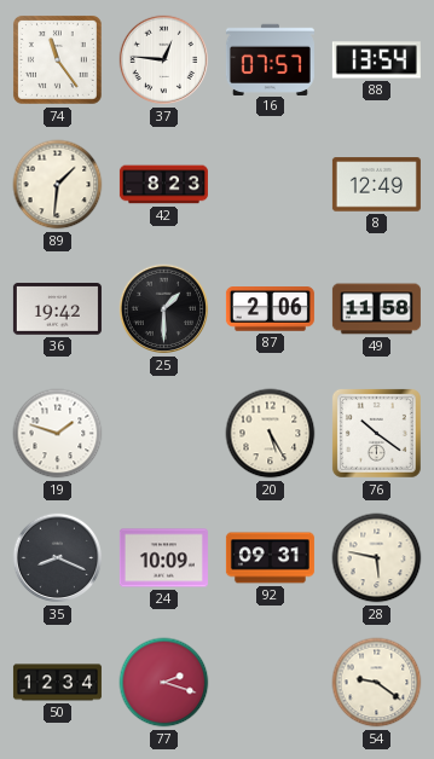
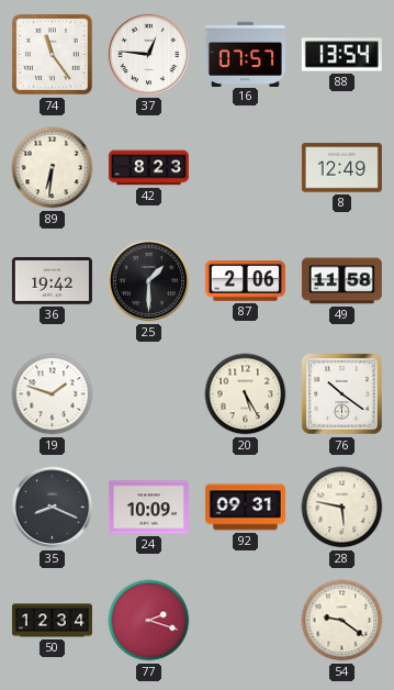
89: 1:31 -> 6:31 (53, 168)
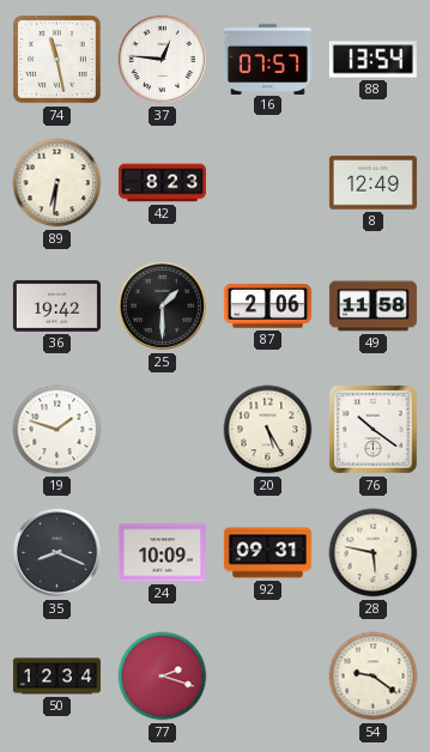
74: 11:24 -> 11:28 (56, 59)
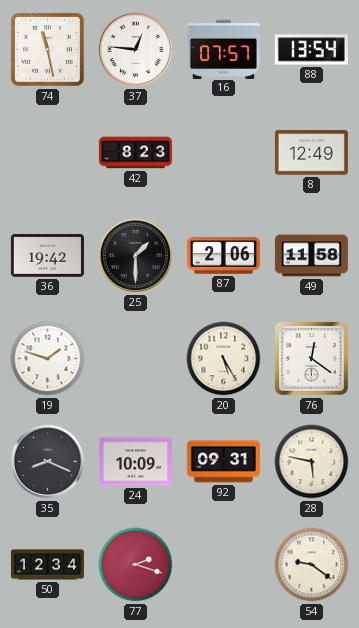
89: 6:31 -> none (57, 183)
76: 10:21 -> 12:21 (311, 358)
